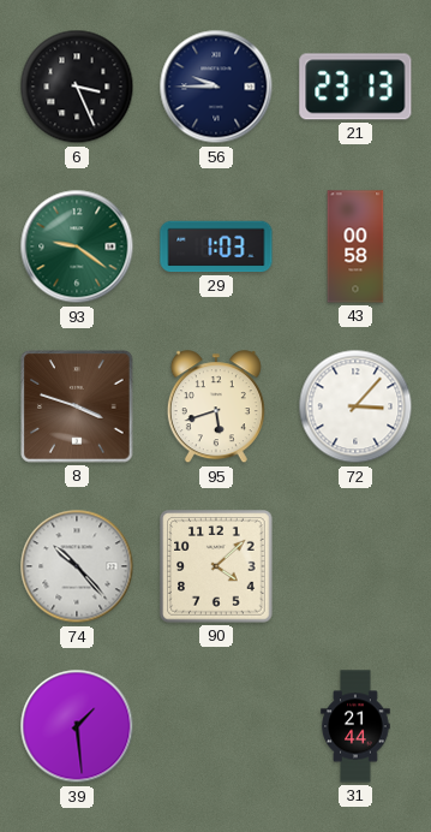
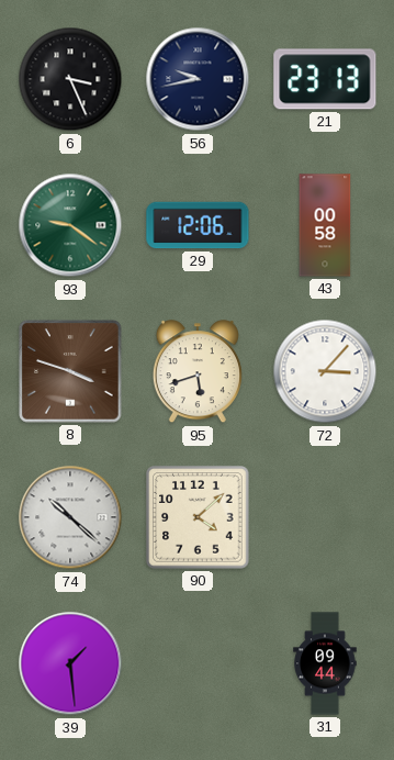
56: 9:45 -> 9:43 (198, 79)
29: 1:03 -> 12:06 (198, 225)
74: 10:23 -> 10:22 (70, 517)
31: 21:44 -> 09:44 (325, 663)
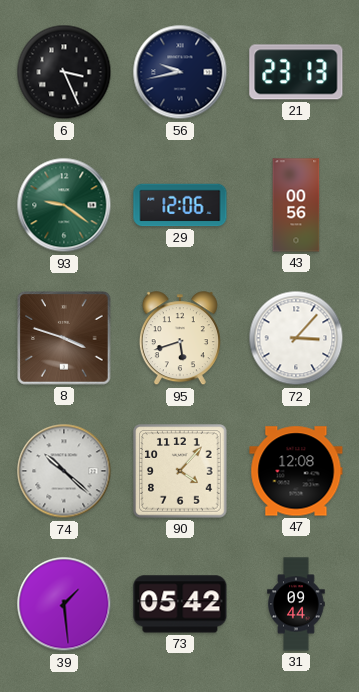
43: 00:58 -> 00:56 (296, 205)
90: 4:08 -> 4:07 (180, 471)
47: none -> 12:08 (296, 471)
73: none -> 05:42 (180, 604)
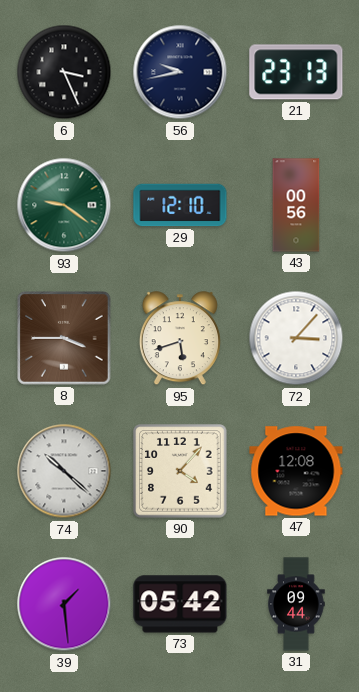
29: 12:06 -> 12:10 (180, 205)
8: 3:48 -> 3:45 (64, 338)
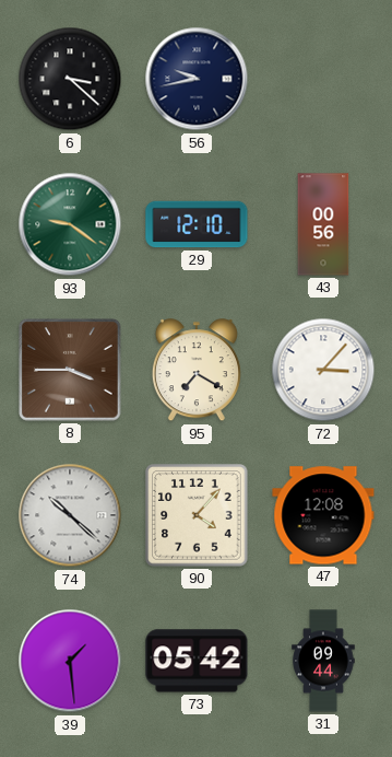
6: 3:26 -> 3:22 (70, 79)
21: 23:13 -> none (296, 72)
95: 5:42 -> 7:20 (197, 371)
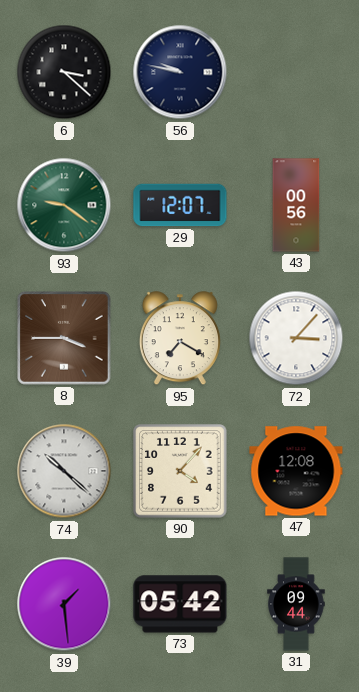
56: 9:43 -> 9:47 (180, 72)
29: 12:10 -> 12:07 (180, 205)
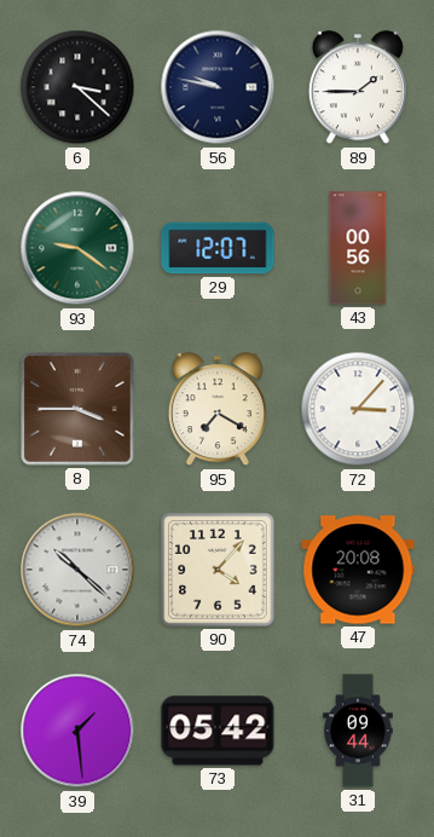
89: none -> 1:45 (358, 88)
47: 12:08 -> 20:08 (358, 570)
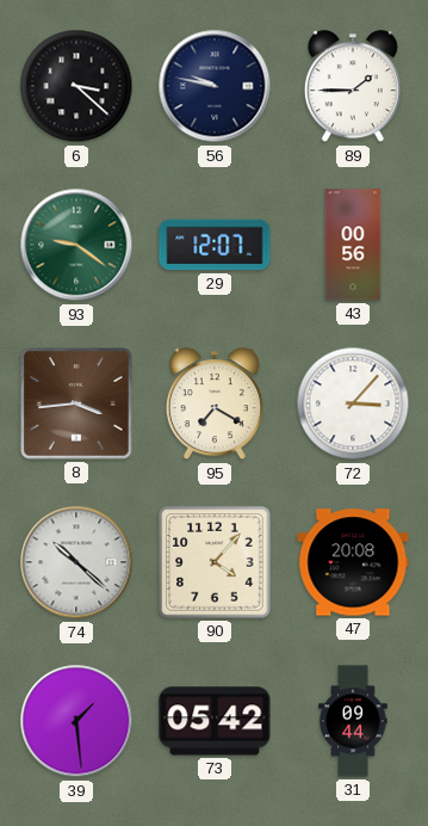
8: 3:45 -> 3:44 (76, 403)
